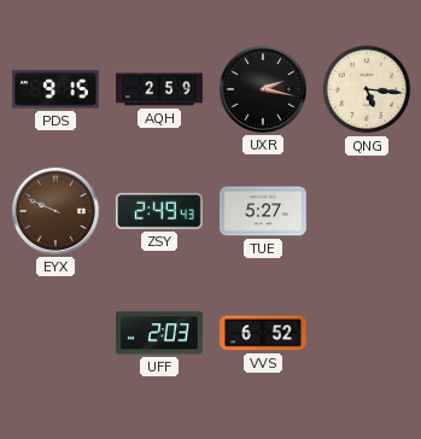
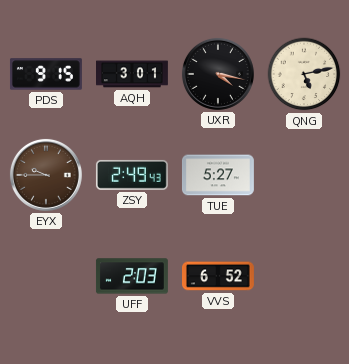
AQH: 2:59 -> 3:01 (133, 74)
UXR: 2:17 -> 4:17 (218, 74)
QNG: 5:16 -> 5:13 (304, 74)
EYX: 9:49 -> 9:45 (46, 175)
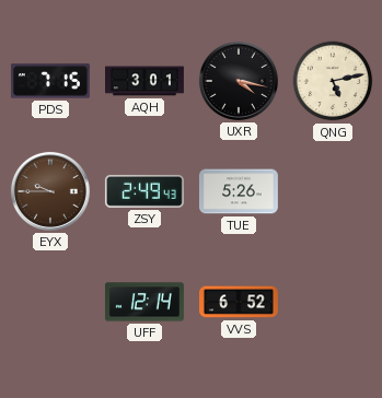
PDS: 9:15 -> 7:15 (50, 81)
TUE: 5:27 -> 5:26 (239, 191)
UFF: 2:03 -> 12:14 (144, 302)
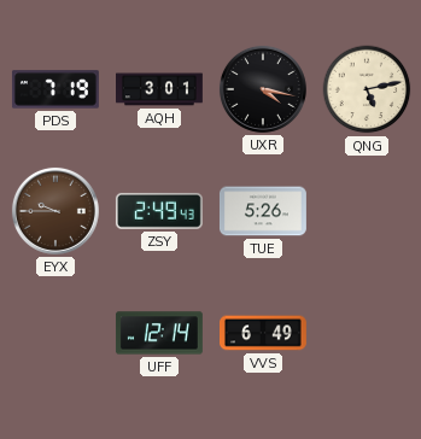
PDS: 7:15 -> 7:19 (55, 89)
VVS: 6:52 -> 6:49 (264, 333)
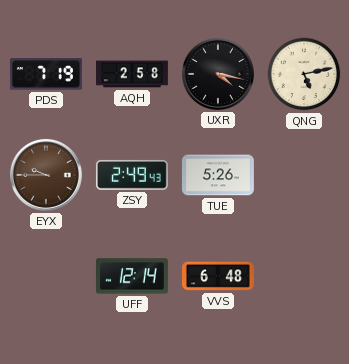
AQH: 3:01 -> 2:58 (133, 74)
VVS: 6:49 -> 6:48 (219, 276)
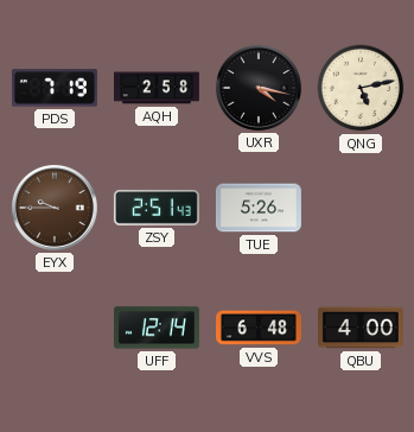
ZSY: 2:49 -> 2:51 (157, 208)
QBU: none -> 4:00 (362, 328)
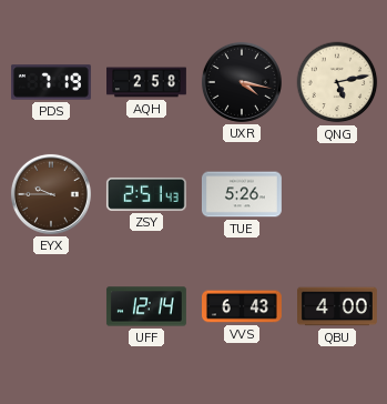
VVS: 6:48 -> 6:43 (243, 306)
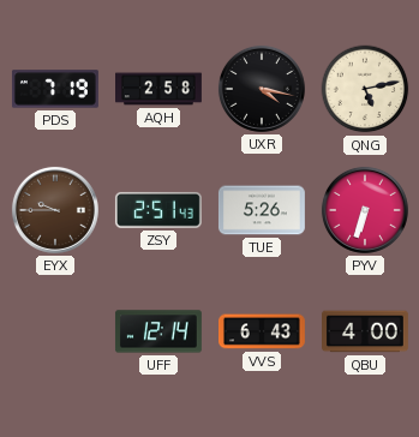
PYV: none -> 6:33 (365, 210)
